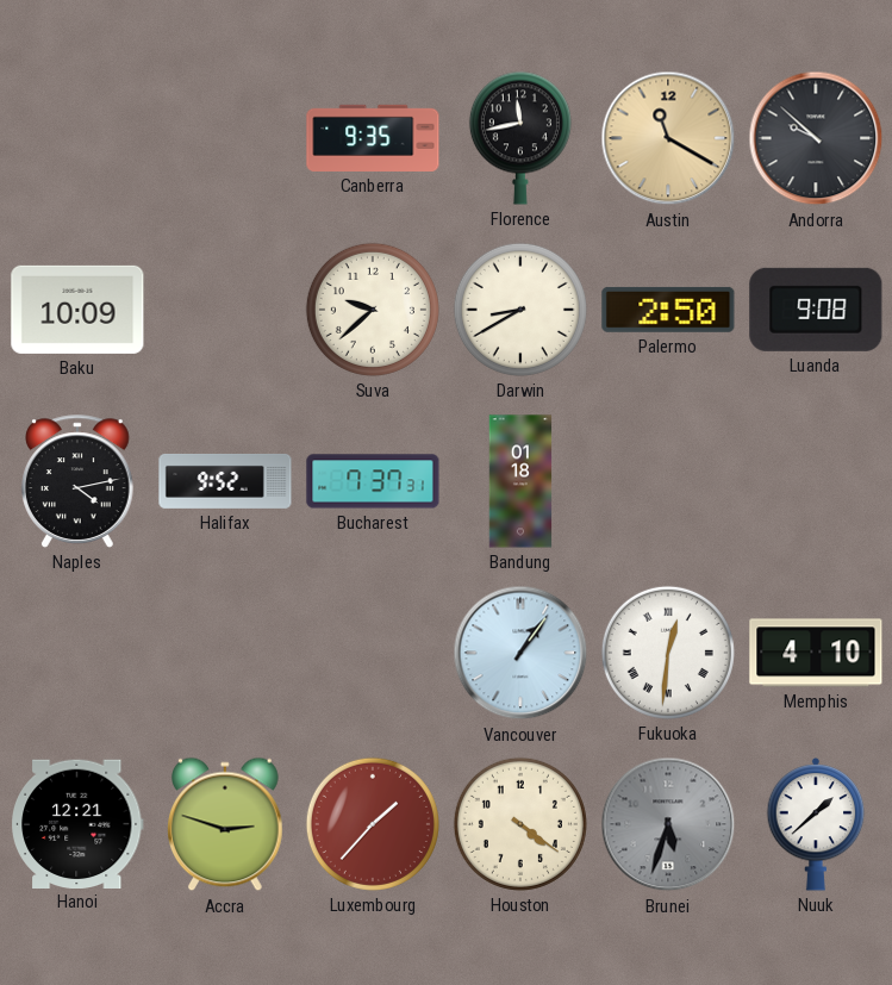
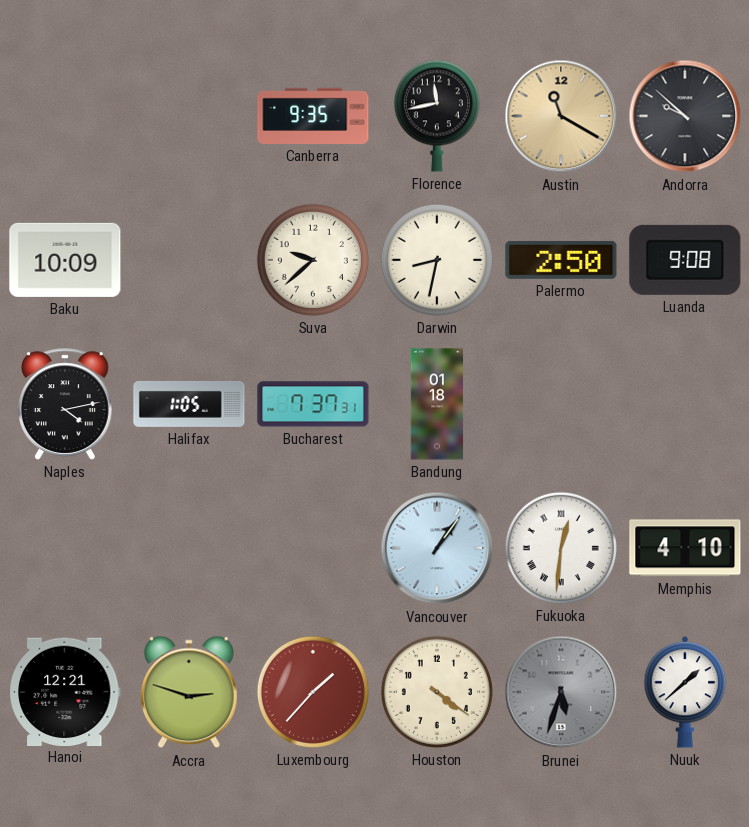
Darwin: 8:40 -> 8:32 (437, 260)
Halifax: 9:52 -> 1:05 (189, 404)
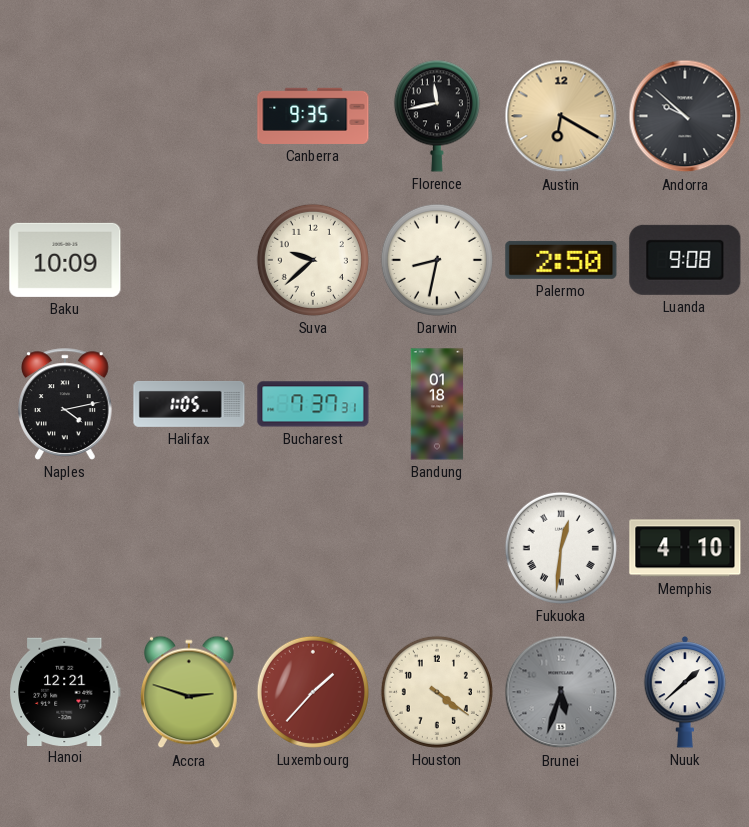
Austin: 11:20 -> 6:20 (561, 116)
Vancouver: 1:06 -> none (437, 548)
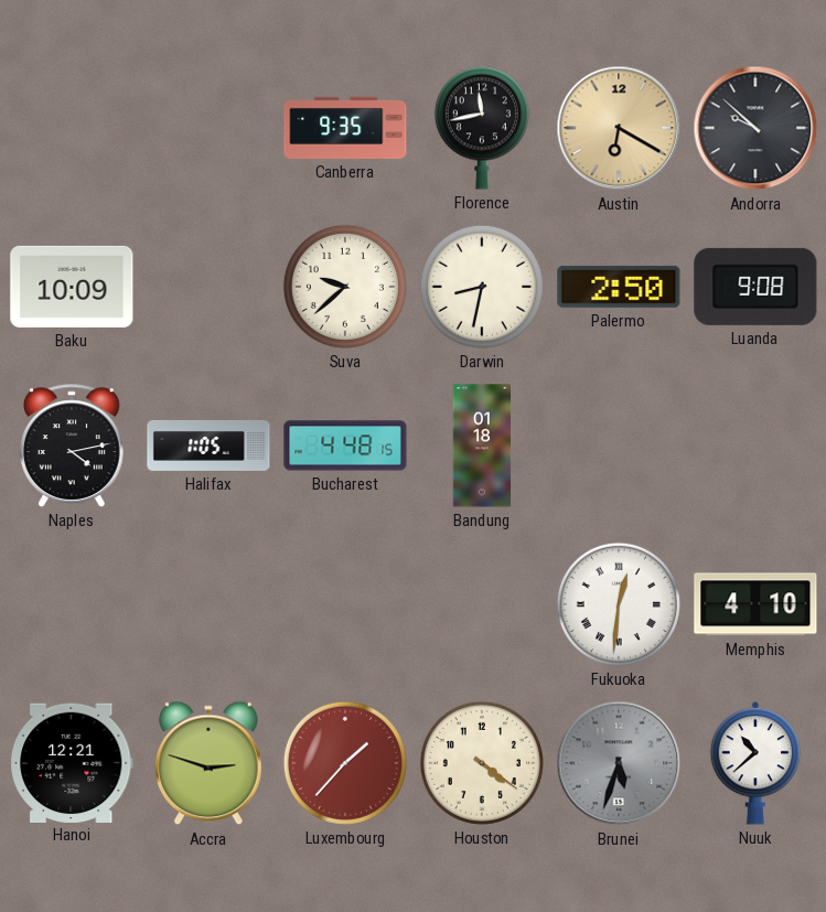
Bucharest: 7:37 -> 4:48 (345, 446)
Nuuk: 1:38 -> 10:38 (755, 764)
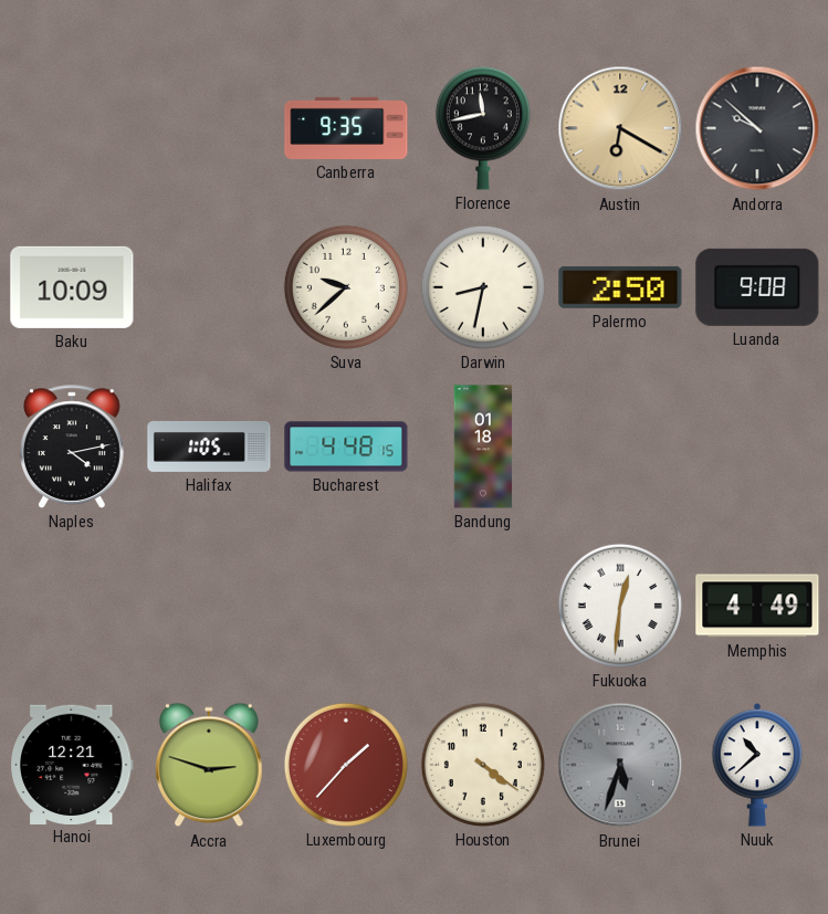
Memphis: 4:10 -> 4:49 (757, 606)
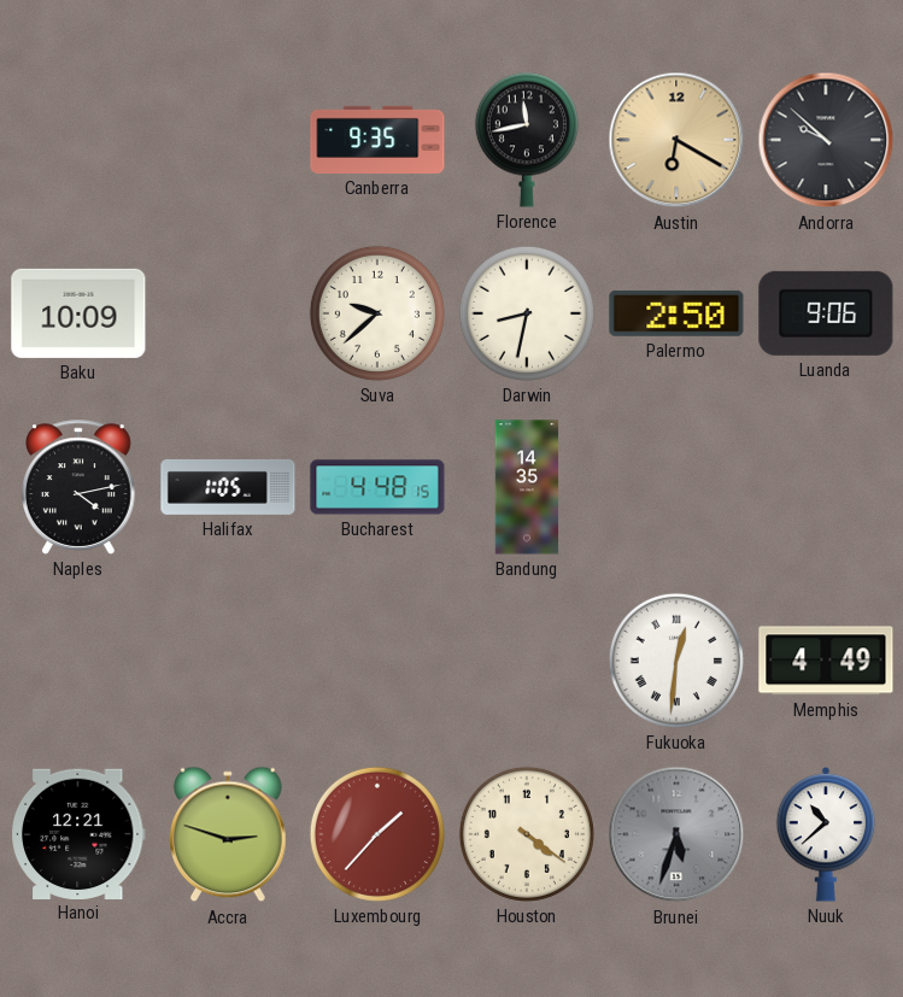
Luanda: 9:08 -> 9:06 (826, 313)
Bandung: 01:18 -> 14:35 (527, 487)
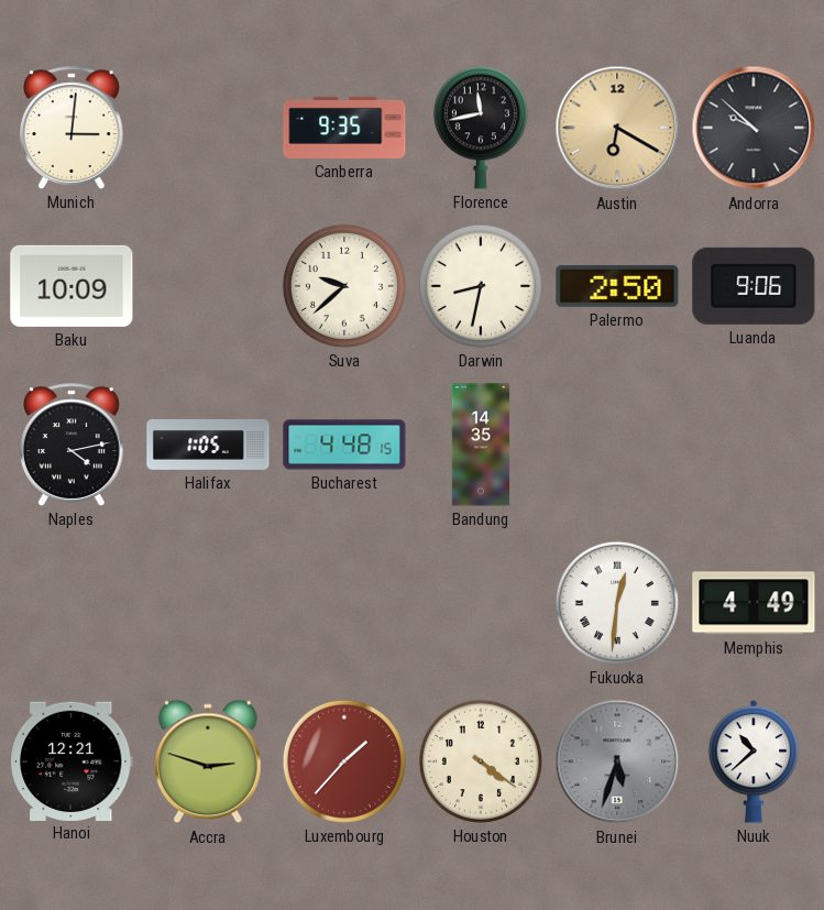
Munich: none -> 3:01 (73, 128)
